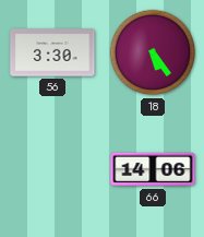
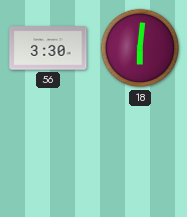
18: 5:24 -> 6:01 (140, 48)
66: 14:06 -> none (153, 169)
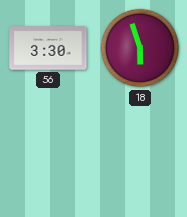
18: 6:01 -> 5:57 (140, 48)
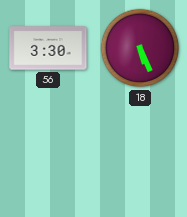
18: 5:57 -> 5:26 (140, 48)
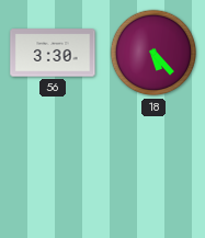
18: 5:26 -> 5:23 (153, 53)
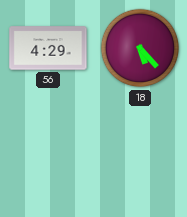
56: 3:30 -> 4:29 (48, 48)
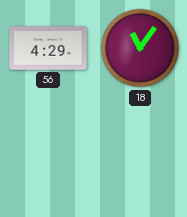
18: 5:23 -> 11:06 (140, 48)
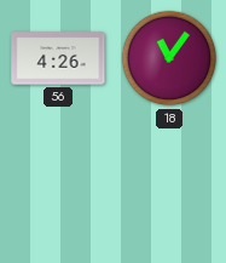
56: 4:29 -> 4:26 (58, 58)
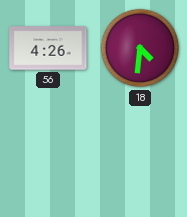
18: 11:06 -> 4:31 (140, 48)
